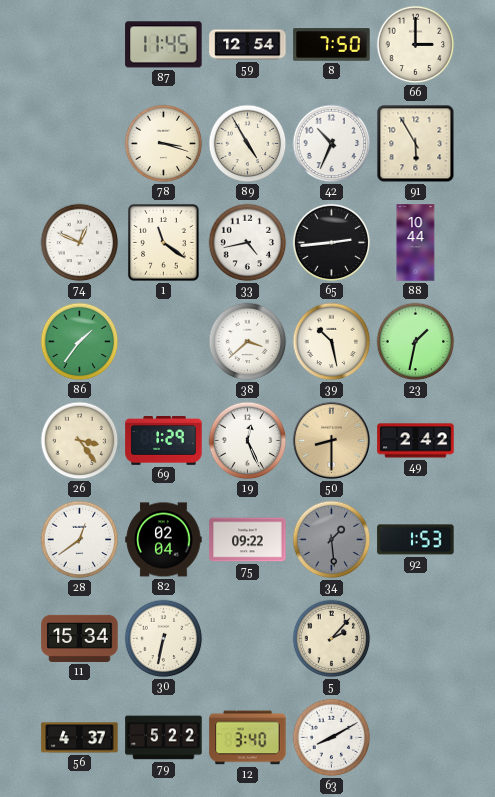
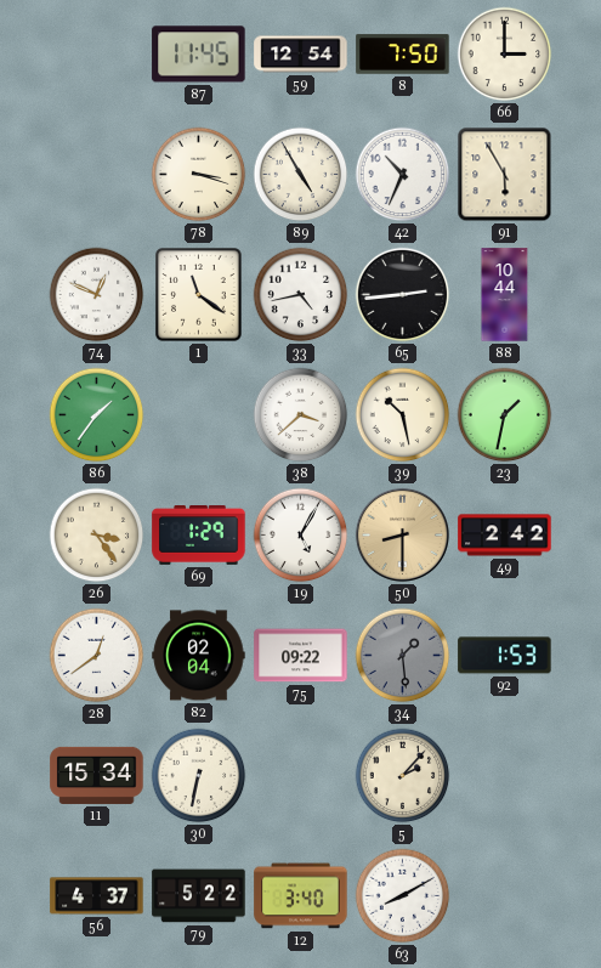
19: 12:26 -> 5:05 (301, 536)
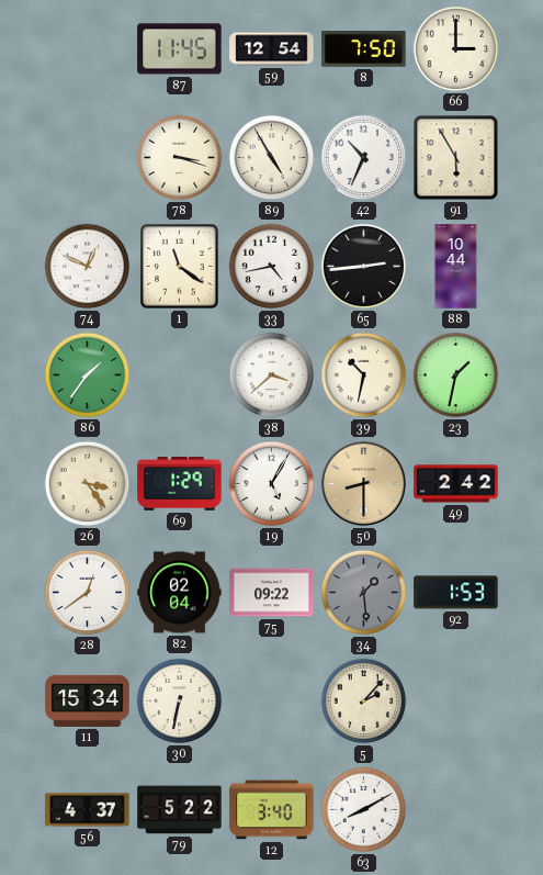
39: 10:28 -> 10:32 (364, 375)
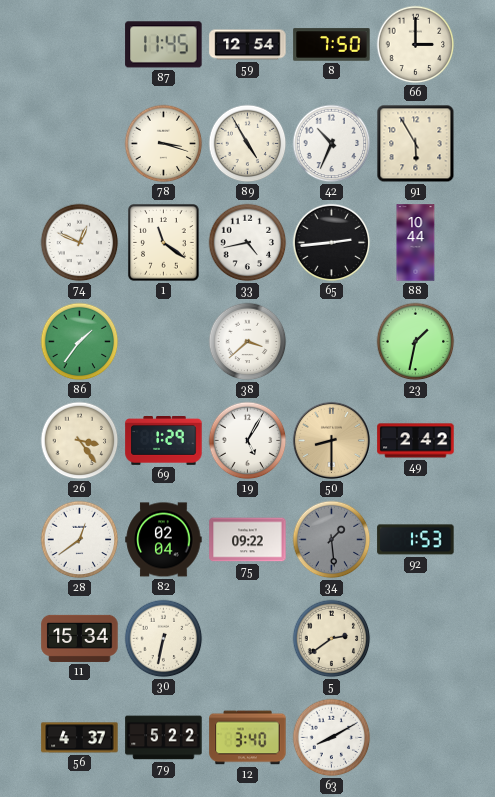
39: 10:32 -> none (364, 375)
5: 2:07 -> 2:39 (332, 639)
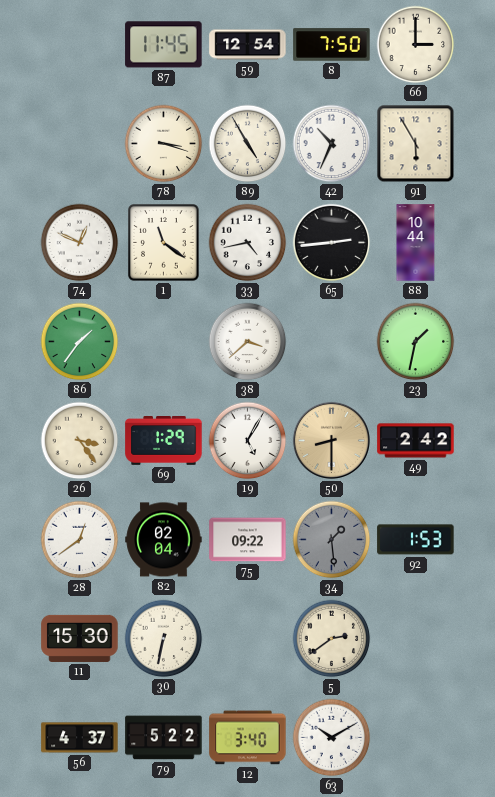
11: 15:34 -> 15:30 (80, 638)
63: 8:10 -> 10:10 (332, 738)
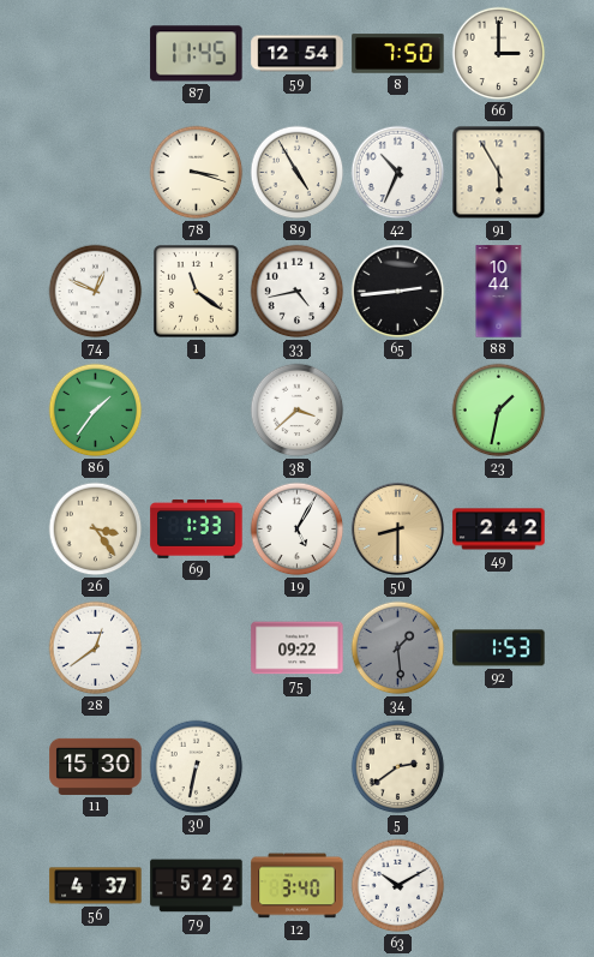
69: 1:29 -> 1:33 (197, 530)
82: 02:04 -> none (164, 540)
